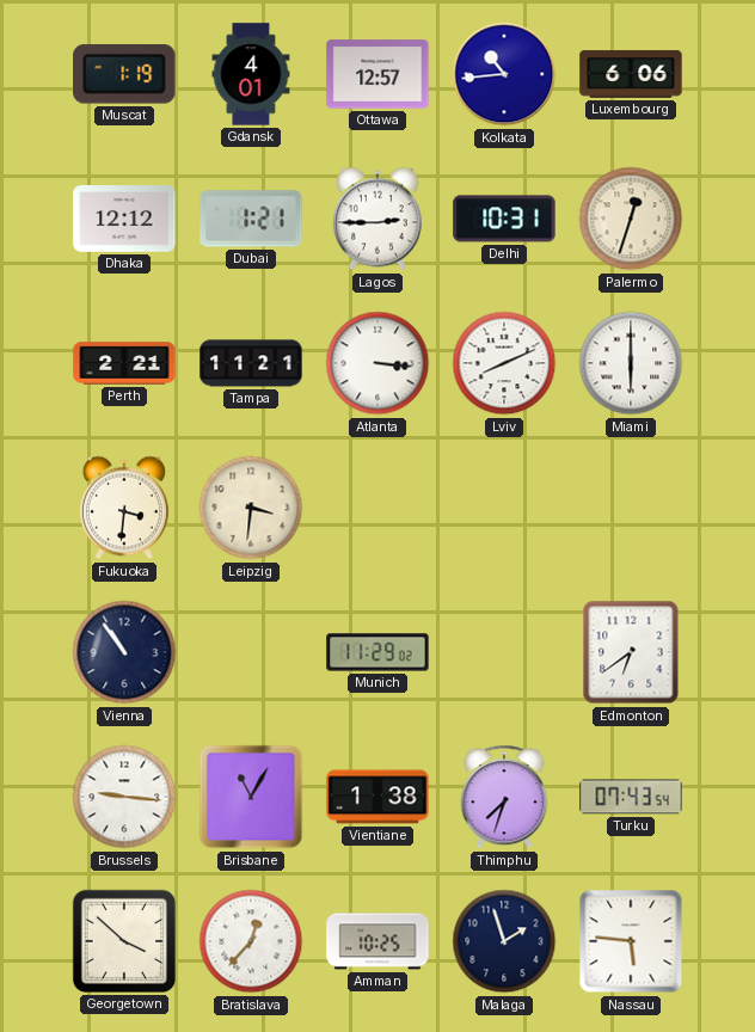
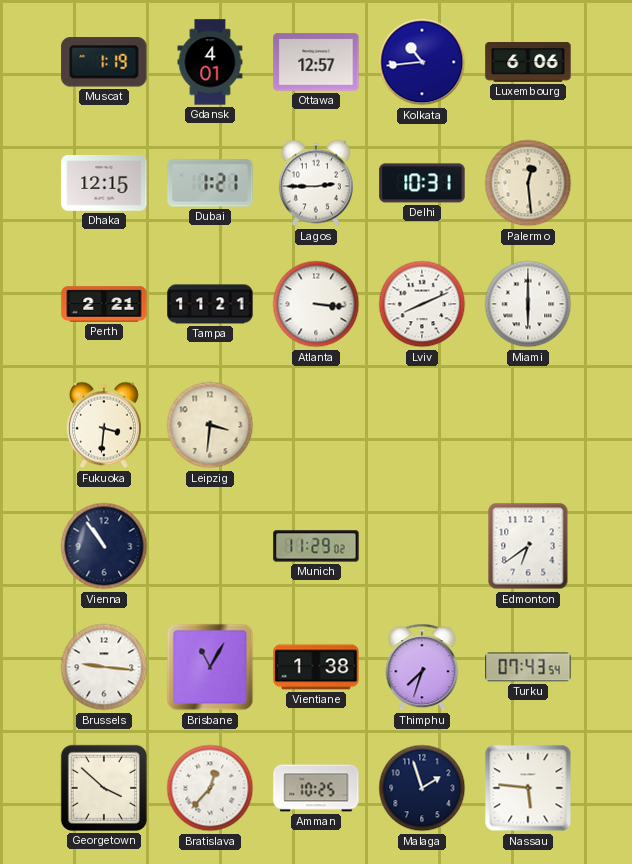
Dhaka: 12:12 -> 12:15 (104, 184)
Palermo: 12:33 -> 12:29 (528, 183)
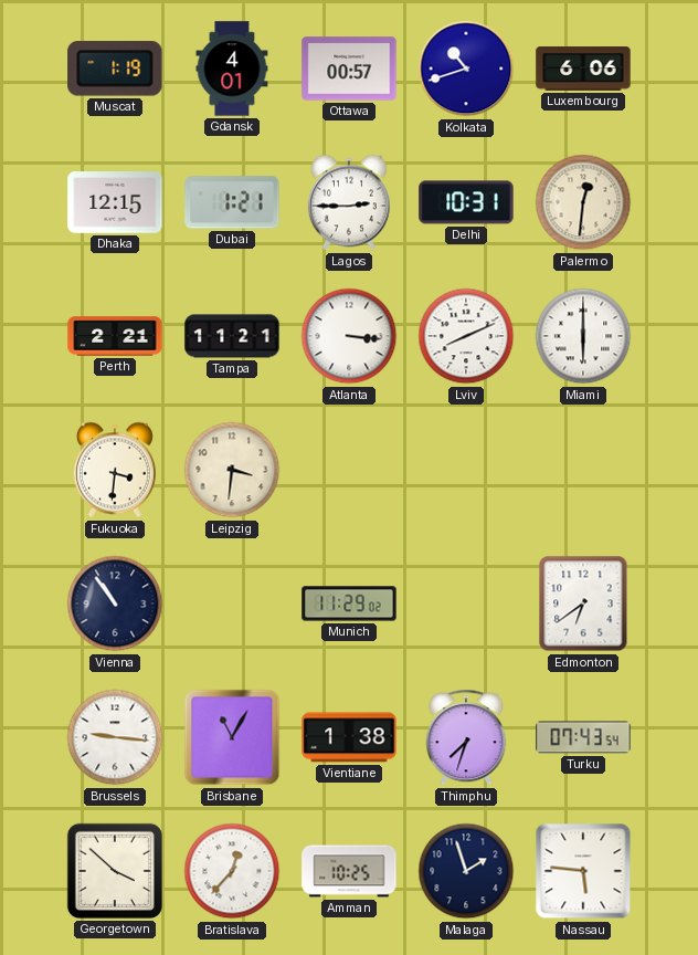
Ottawa: 12:57 -> 00:57 (349, 69)
Kolkata: 10:44 -> 10:42 (466, 69)
Palermo: 12:29 -> 12:31 (583, 202)
